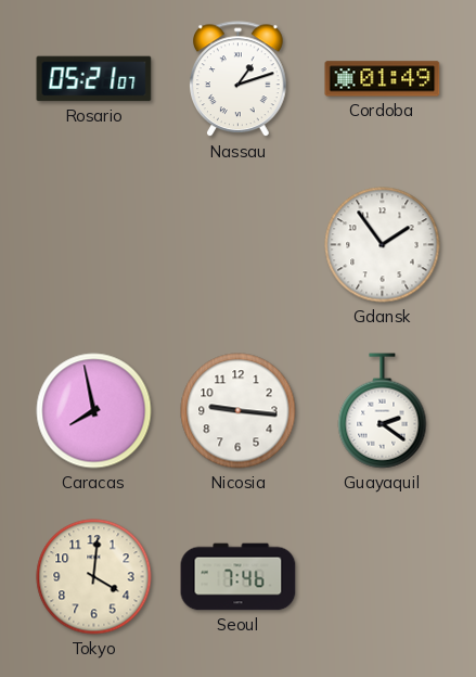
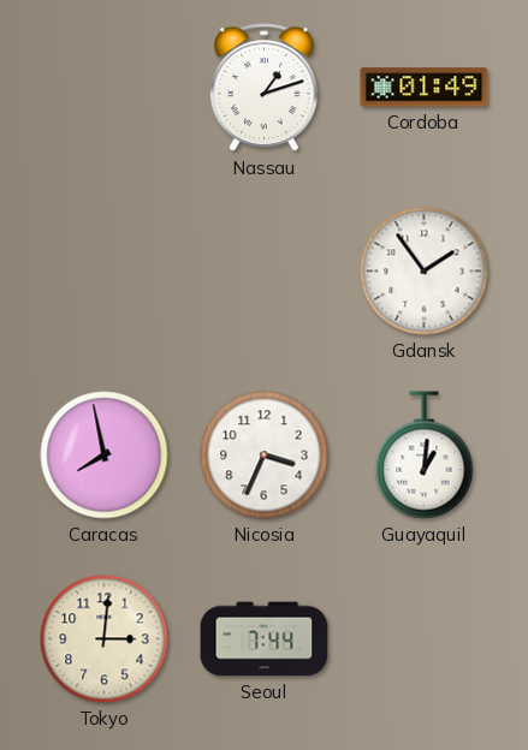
Rosario: 05:21 -> none (94, 79)
Nicosia: 9:16 -> 3:34 (265, 456)
Guayaquil: 2:21 -> 1:01 (425, 456)
Tokyo: 4:01 -> 3:01 (105, 639)
Seoul: 7:46 -> 7:44 (265, 639)
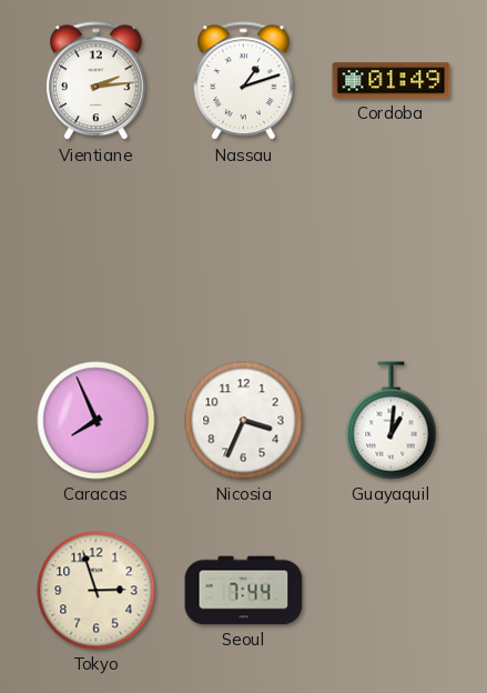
Vientiane: none -> 2:14 (97, 81)
Gdansk: 1:54 -> none (425, 272)
Caracas: 7:58 -> 7:56 (97, 421)
Tokyo: 3:01 -> 2:57 (97, 591)
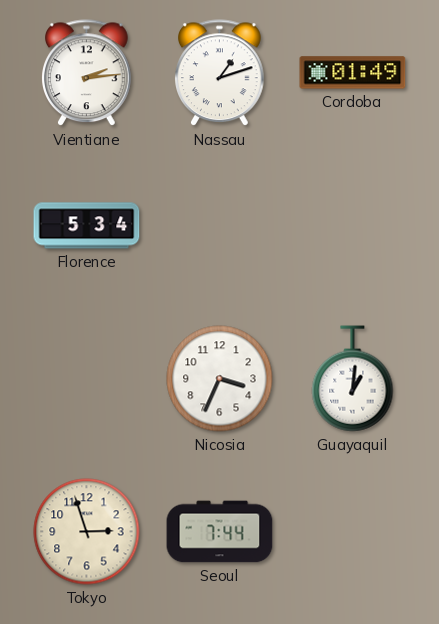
Florence: none -> 5:34 (87, 226)
Caracas: 7:56 -> none (97, 421)
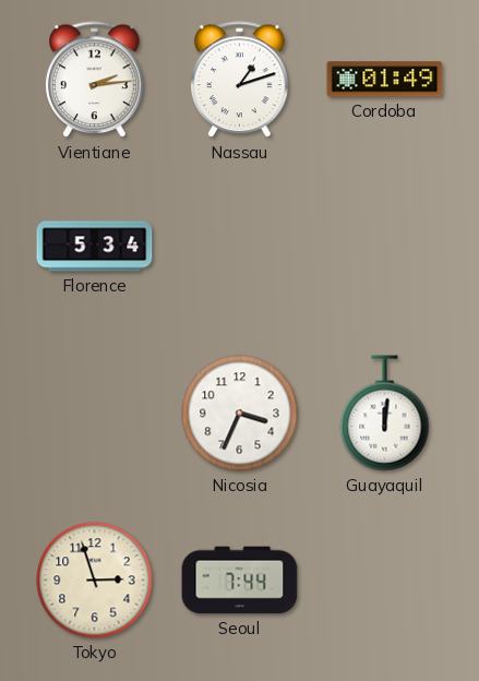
Guayaquil: 1:01 -> 12:01 (385, 414)
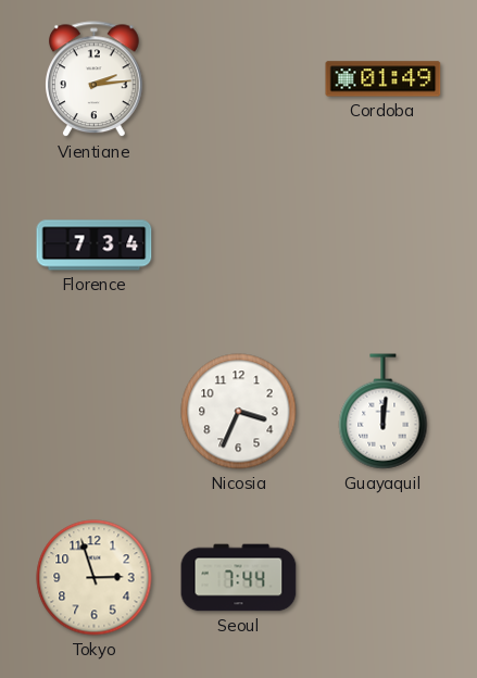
Nassau: 1:12 -> none (240, 80)
Florence: 5:34 -> 7:34 (95, 246)
